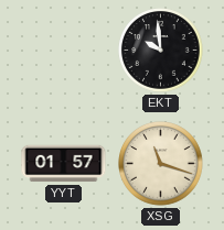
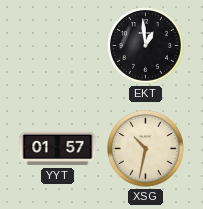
EKT: 9:59 -> 12:59 (146, 46)
XSG: 11:18 -> 10:32 (146, 149)
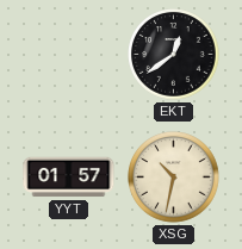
EKT: 12:59 -> 12:39 (174, 55)
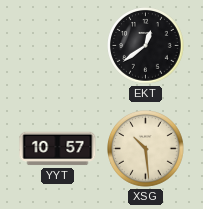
YYT: 01:57 -> 10:57 (58, 149)
XSG: 10:32 -> 10:29 (146, 149)
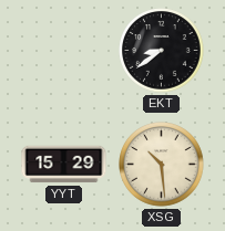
EKT: 12:39 -> 8:39 (162, 51)
YYT: 10:57 -> 15:29 (64, 165)
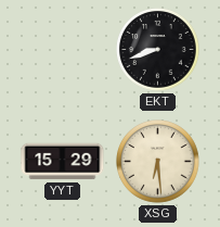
EKT: 8:39 -> 8:42 (158, 50)
XSG: 10:29 -> 6:29 (158, 162)
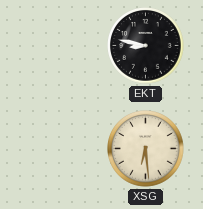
EKT: 8:42 -> 8:47 (146, 46)
YYT: 15:29 -> none (63, 162)
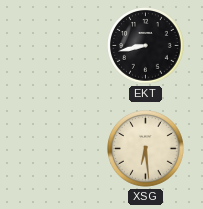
EKT: 8:47 -> 8:43 (146, 46)
